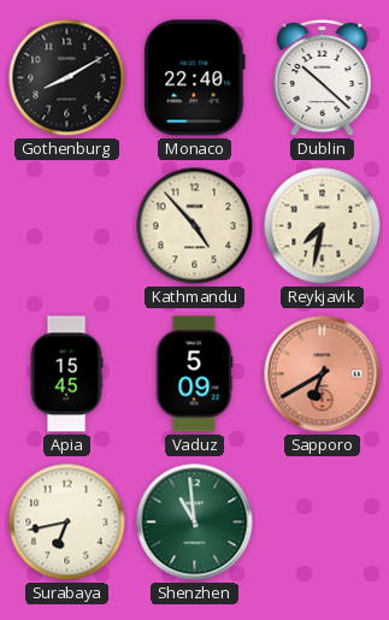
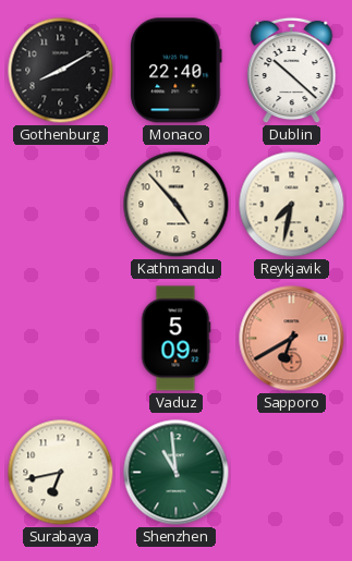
Apia: 15:45 -> none (66, 374)
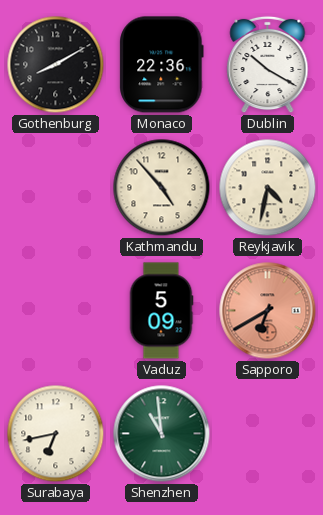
Monaco: 22:40 -> 22:36 (162, 65)
Dublin: 10:22 -> 10:20 (268, 65)
Reykjavik: 7:32 -> 4:32 (268, 188)
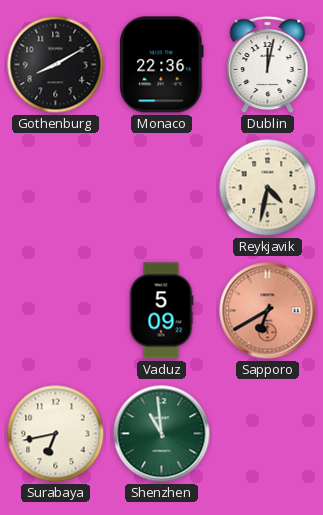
Dublin: 10:20 -> 12:02 (268, 65)
Kathmandu: 4:53 -> none (162, 188)
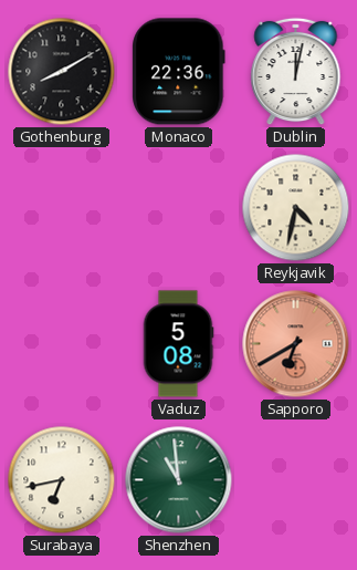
Vaduz: 5:09 -> 5:08 (178, 344)
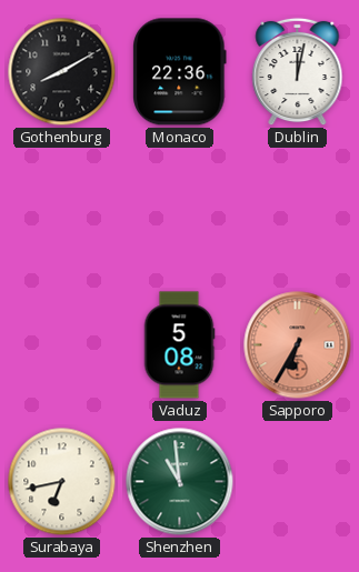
Reykjavik: 4:32 -> none (296, 208)
Sapporo: 6:40 -> 6:35 (298, 345)
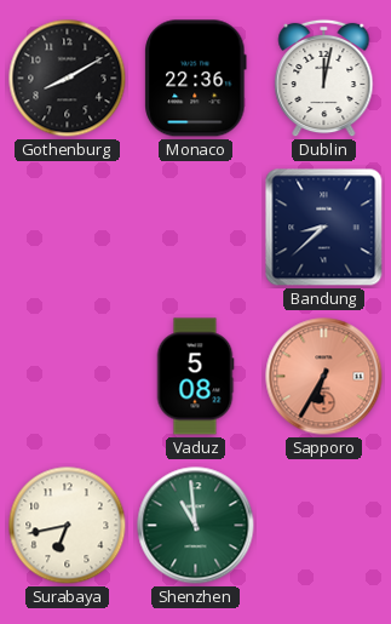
Bandung: none -> 8:38 (324, 228)
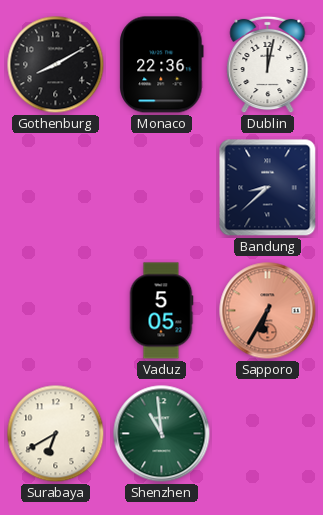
Vaduz: 5:08 -> 5:05 (161, 311)
Surabaya: 6:43 -> 6:40 (56, 434)
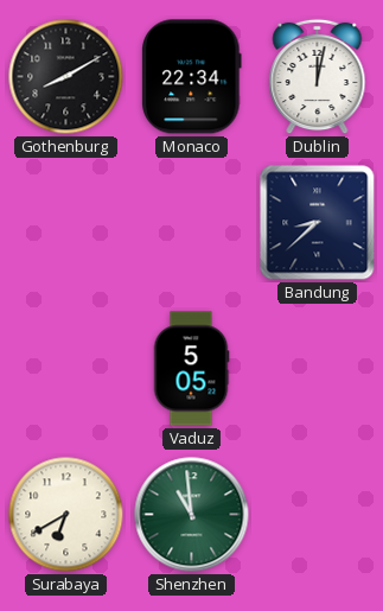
Monaco: 22:36 -> 22:34 (192, 77)
Sapporo: 6:35 -> none (268, 311)
